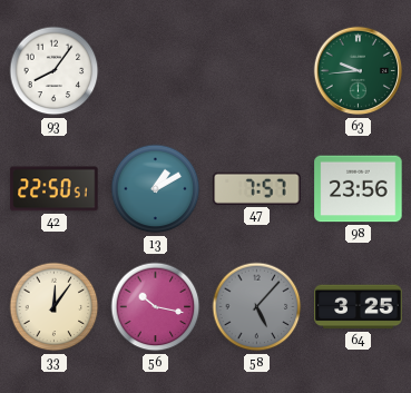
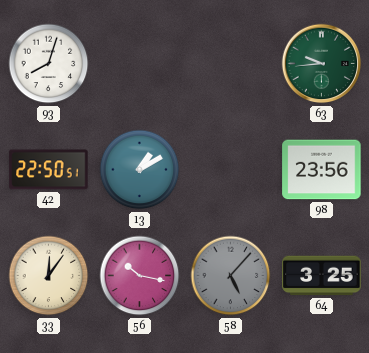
93: 8:06 -> 8:03 (49, 64)
47: 7:57 -> none (257, 188)
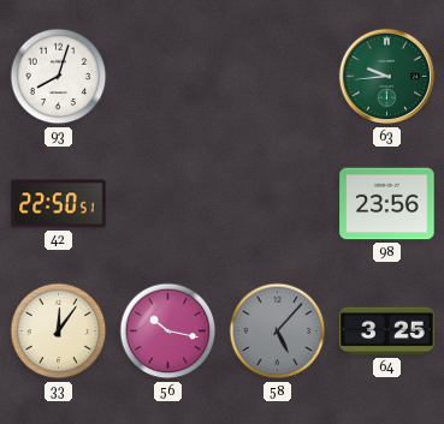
13: 1:10 -> none (140, 170)
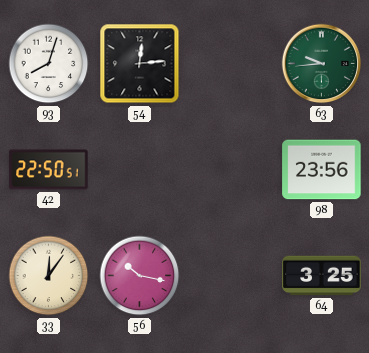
54: none -> 12:14 (140, 64)
58: 5:07 -> none (278, 332)
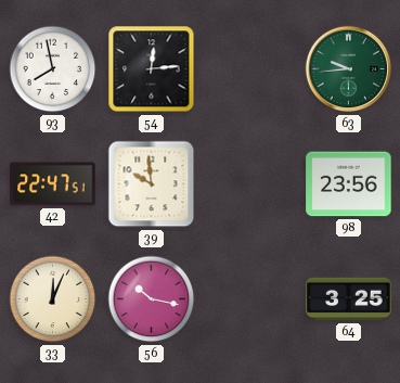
93: 8:03 -> 7:58 (53, 69)
42: 22:50 -> 22:47 (53, 184)
39: none -> 9:59 (152, 184)
33: 12:06 -> 12:04 (53, 299)
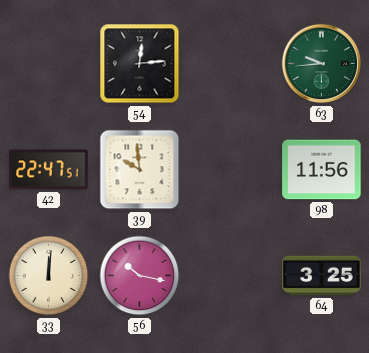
93: 7:58 -> none (53, 69)
98: 23:56 -> 11:56 (322, 170)
33: 12:04 -> 12:01 (49, 276)
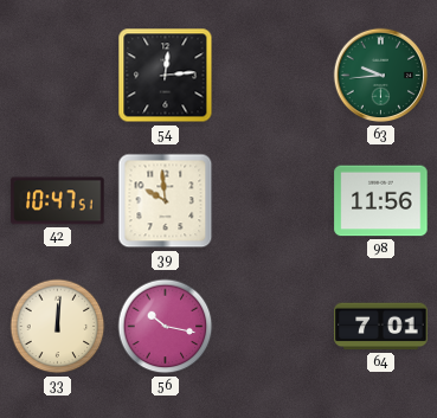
42: 22:47 -> 10:47 (58, 201)
64: 3:25 -> 7:01 (381, 327)
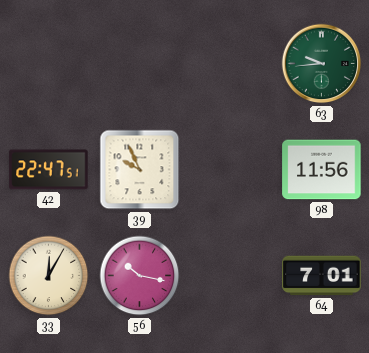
54: 12:14 -> none (166, 76)
42: 10:47 -> 22:47 (49, 170)
39: 9:59 -> 9:56 (140, 170)
33: 12:01 -> 12:05 (49, 276)
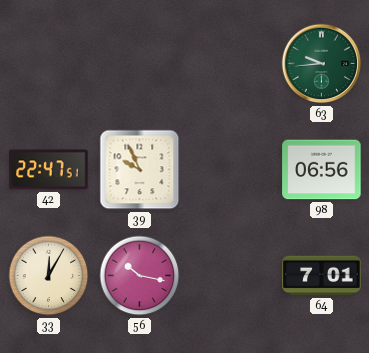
98: 11:56 -> 06:56 (322, 170)
